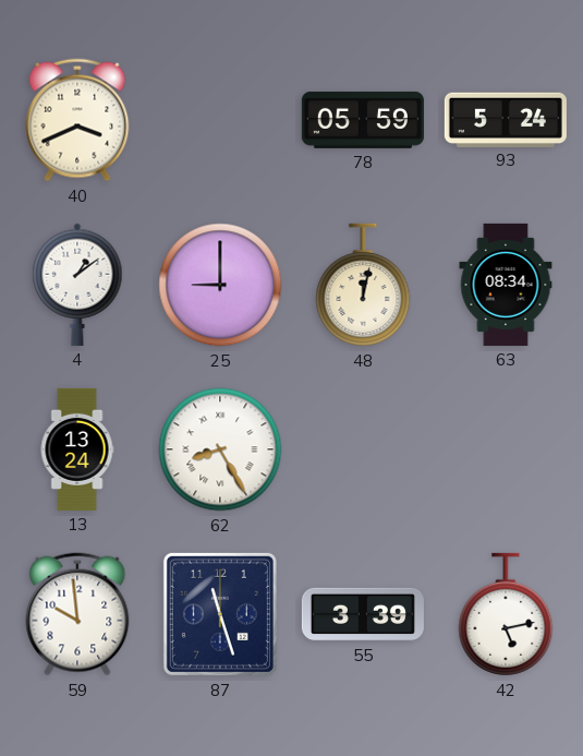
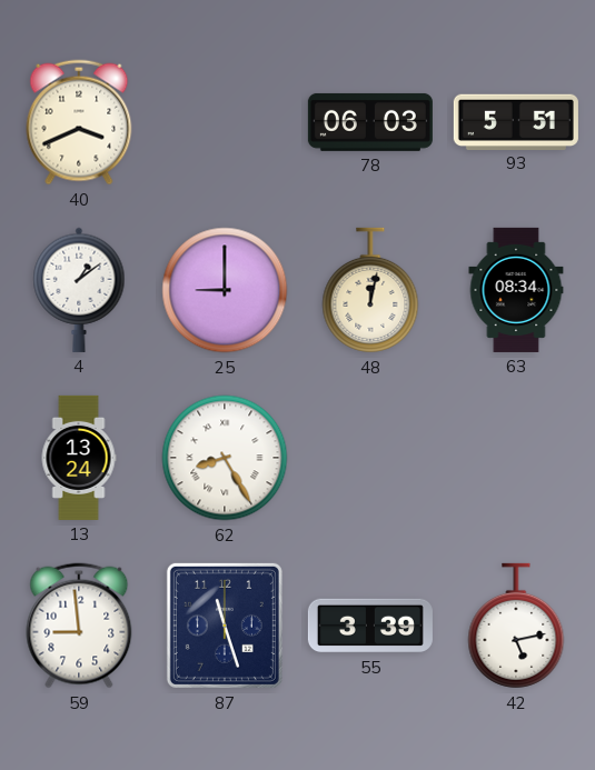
78: 05:59 -> 06:03 (370, 122)
93: 5:24 -> 5:51 (516, 121)
59: 9:59 -> 8:59 (79, 626)
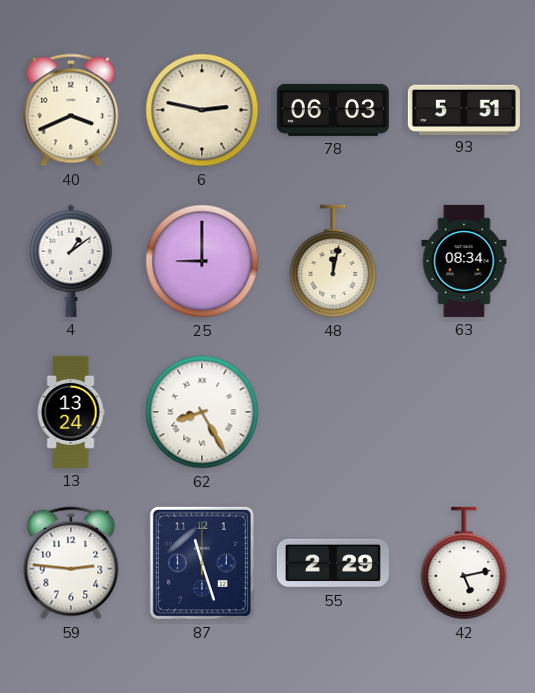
6: none -> 2:47 (202, 110)
59: 8:59 -> 2:46 (71, 563)
55: 3:39 -> 2:29 (333, 563)
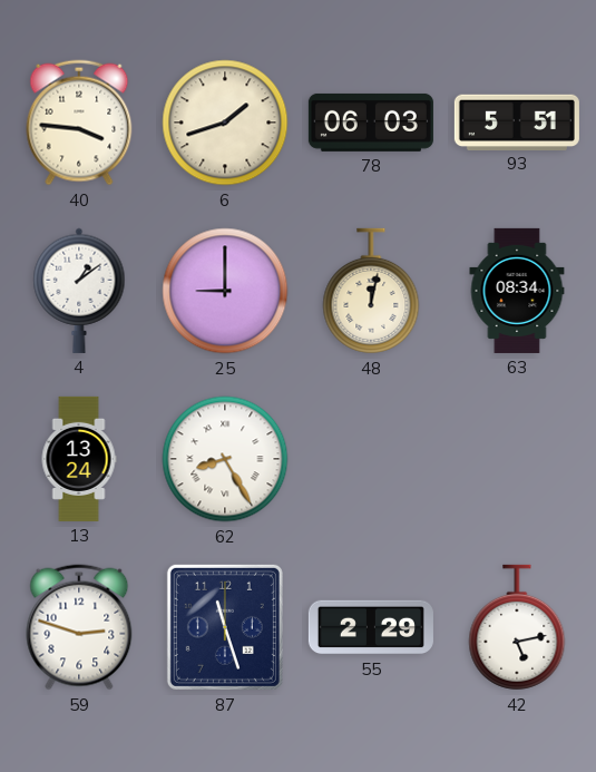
40: 3:41 -> 3:46 (79, 123)
6: 2:47 -> 1:42 (225, 123)
59: 2:46 -> 2:48 (79, 627)
